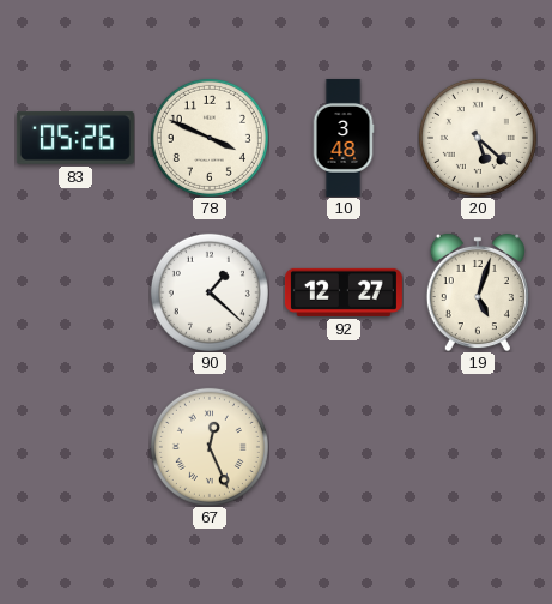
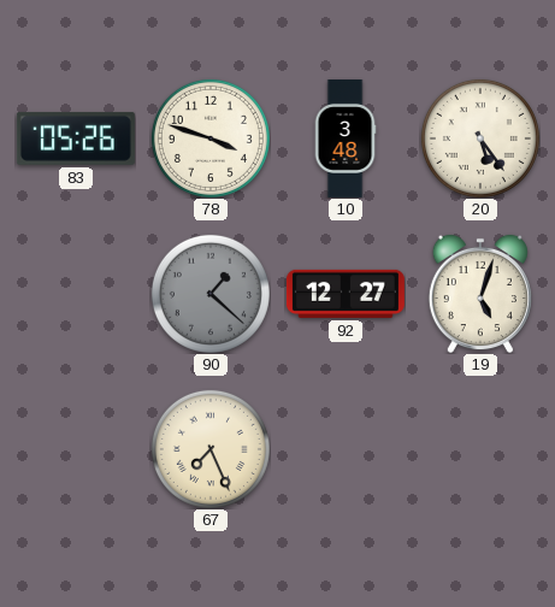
78: 3:49 -> 3:48 (211, 139)
20: 5:22 -> 5:24 (480, 139)
90 dial: white -> grey (211, 294)
67: 12:26 -> 7:26 (211, 449)
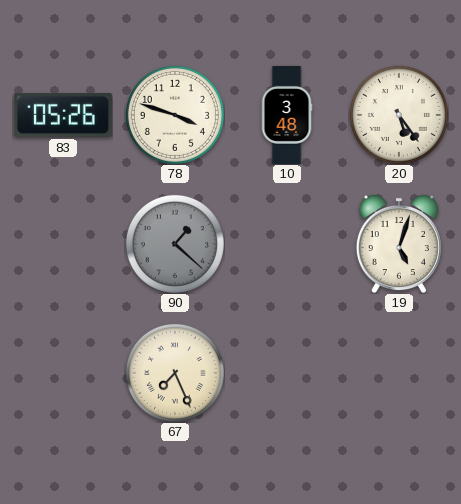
92: 12:27 -> none (346, 294)
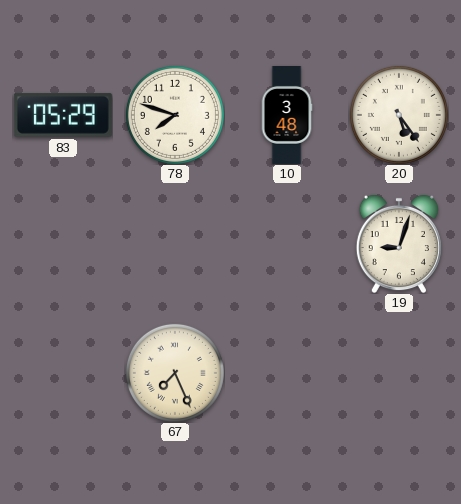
83: 05:26 -> 05:29 (63, 115)
78: 3:48 -> 7:48 (175, 115)
90: 1:22 -> none (175, 244)
19: 5:03 -> 9:03 (399, 244)
